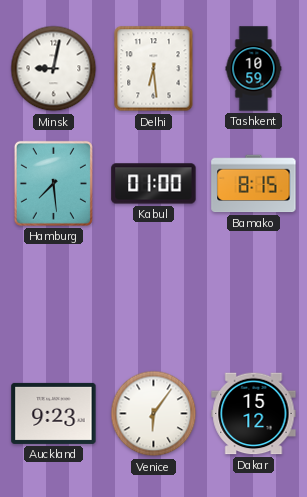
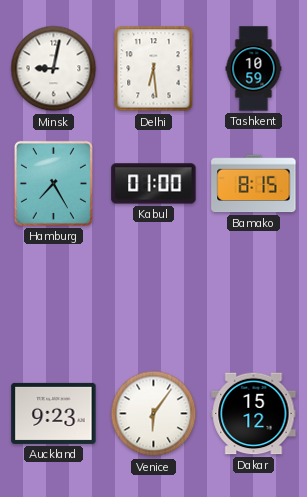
Hamburg: 7:29 -> 7:25 (53, 183)
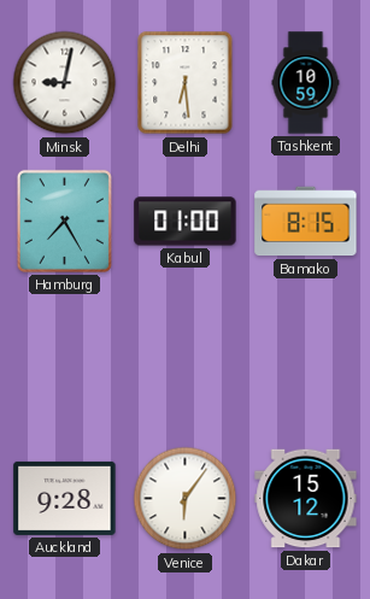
Auckland: 9:23 -> 9:28 (65, 498)
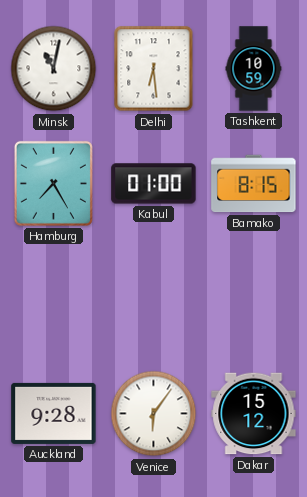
Minsk: 9:02 -> 11:02 (54, 69)
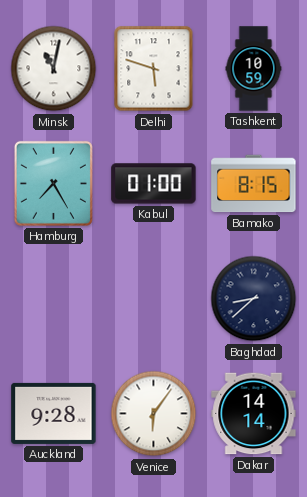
Delhi: 6:29 -> 5:48 (154, 69)
Baghdad: none -> 8:38 (254, 299)
Dakar: 15:12 -> 14:14 (254, 414)
